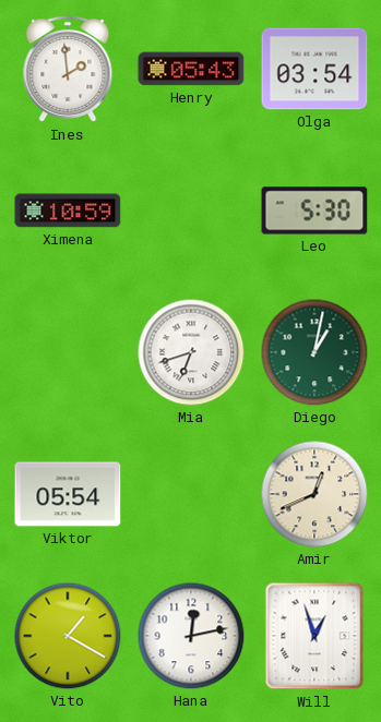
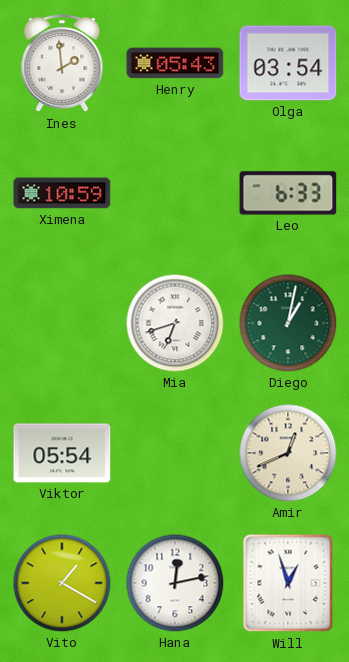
Leo: 5:30 -> 6:33 (288, 193)
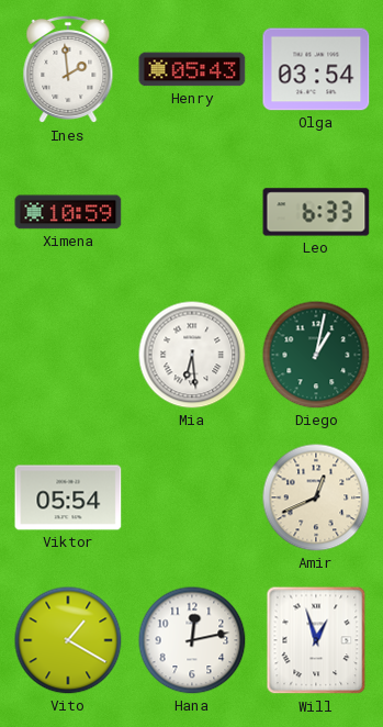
Mia: 6:42 -> 6:29 (192, 355)
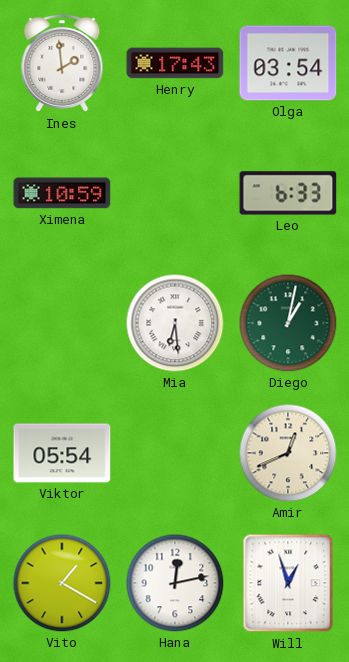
Henry: 05:43 -> 17:43 (175, 63)
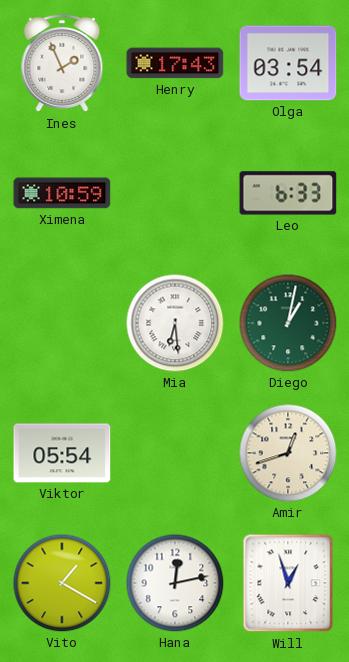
Ines: 1:59 -> 1:56 (62, 63)
Amir: 12:41 -> 12:42 (288, 453)
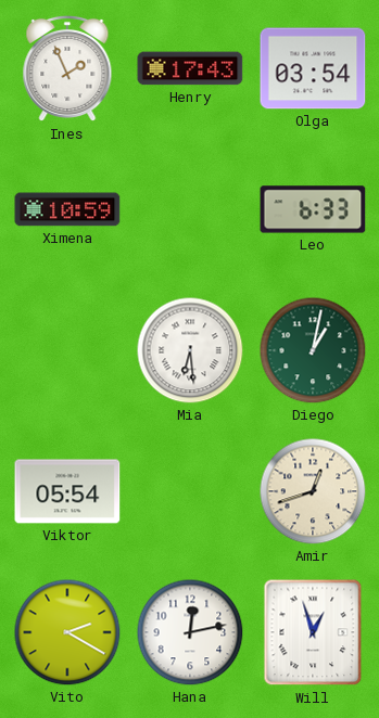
Vito: 1:20 -> 2:20 (67, 632)
